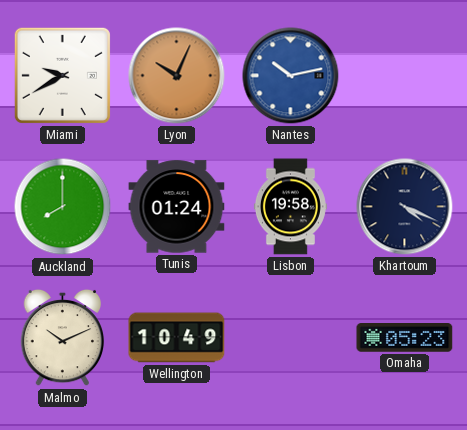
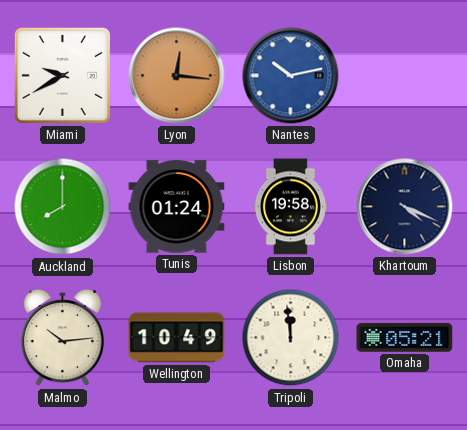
Lyon: 10:04 -> 12:16 (177, 76)
Malmo: 10:11 -> 10:14 (62, 338)
Tripoli: none -> 11:59 (291, 338)
Omaha: 05:23 -> 05:21 (405, 338)
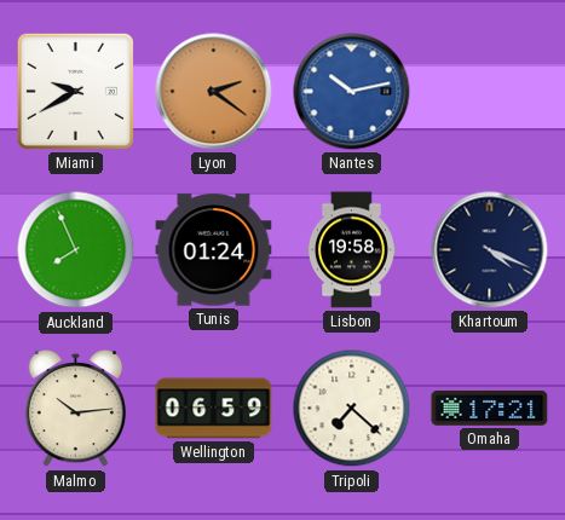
Lyon: 12:16 -> 2:21 (214, 92)
Auckland: 8:00 -> 7:56 (76, 250)
Wellington: 10:49 -> 06:59 (214, 409)
Tripoli: 11:59 -> 7:22 (352, 409)
Omaha: 05:21 -> 17:21 (490, 409)
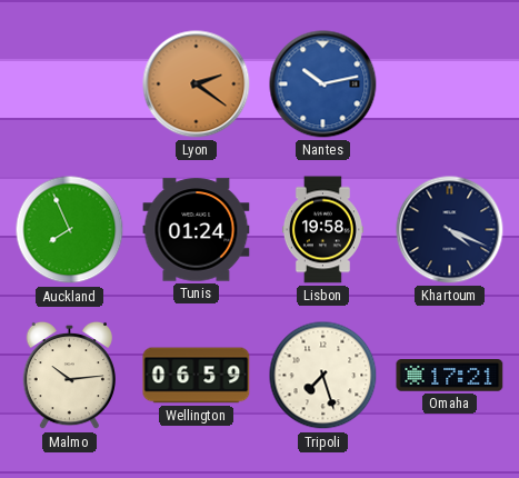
Miami: 9:40 -> none (75, 91)
Tripoli: 7:22 -> 7:27 (323, 376)
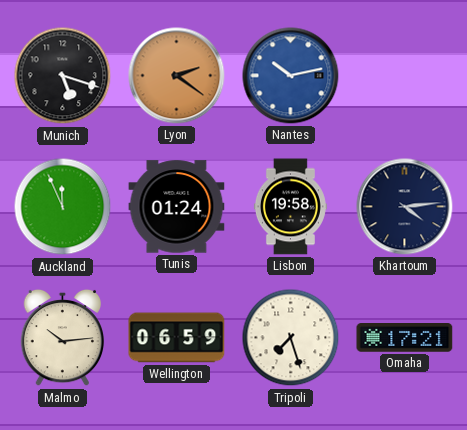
Munich: none -> 5:18 (63, 76)
Auckland: 7:56 -> 11:56 (63, 207)
Khartoum: 4:19 -> 4:14 (405, 207)
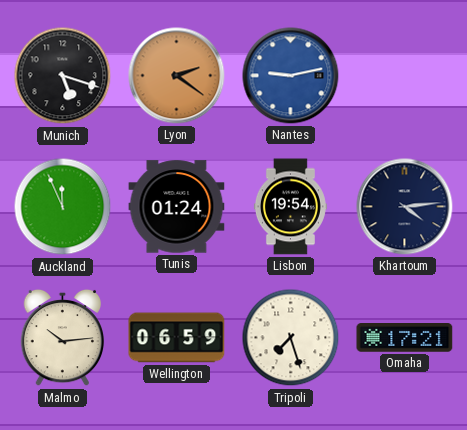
Nantes: 10:13 -> 9:13 (291, 76)
Lisbon: 19:58 -> 19:54 (290, 207)
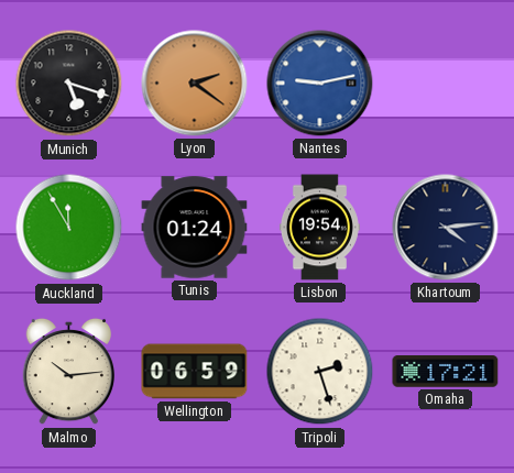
Auckland: 11:56 -> 11:55 (69, 228)
Tripoli: 7:27 -> 2:27 (320, 372)
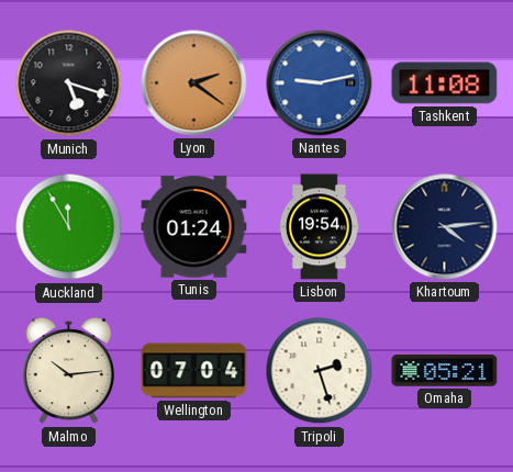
Tashkent: none -> 11:08 (445, 83)
Wellington: 06:59 -> 07:04 (194, 371)
Omaha: 17:21 -> 05:21 (445, 371)
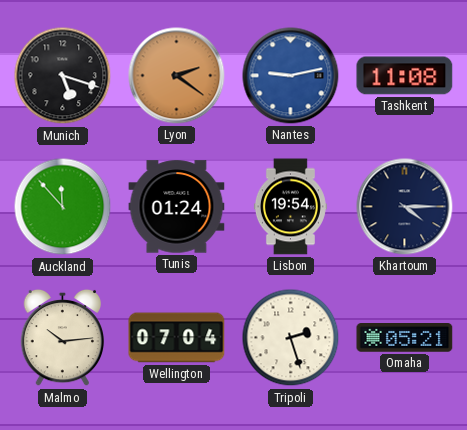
Auckland: 11:55 -> 11:53 (63, 207)
Khartoum: 4:14 -> 4:15 (405, 207)
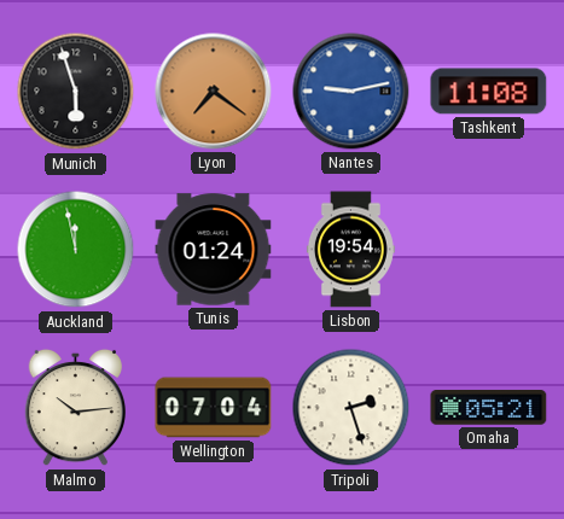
Munich: 5:18 -> 5:57 (76, 92)
Lyon: 2:21 -> 7:21 (214, 92)
Auckland: 11:53 -> 11:58 (76, 250)
Khartoum: 4:15 -> none (405, 207)
